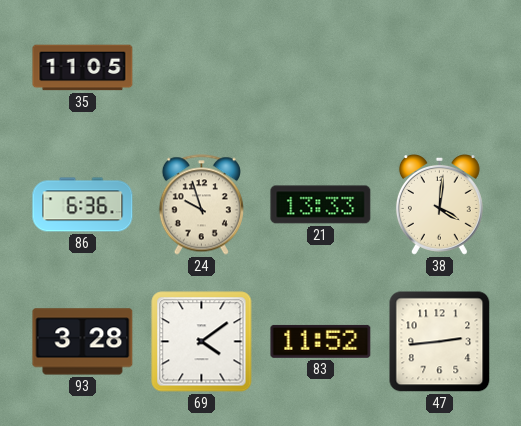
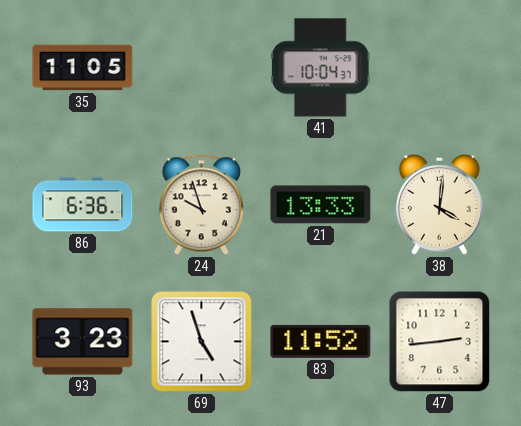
41: none -> 10:04 (320, 68)
93: 3:28 -> 3:23 (83, 342)
69: 4:09 -> 4:57 (202, 342)
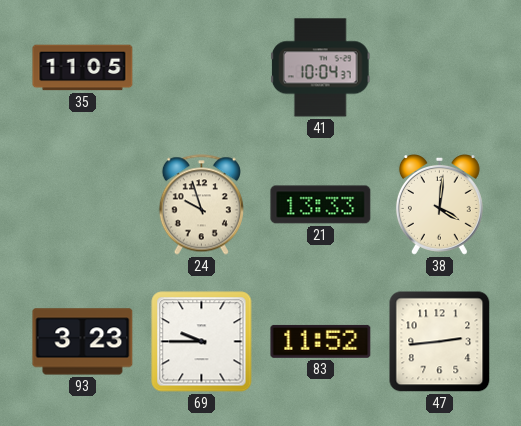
86: 6:36 -> none (83, 205)
69: 4:57 -> 9:45 (202, 342)
